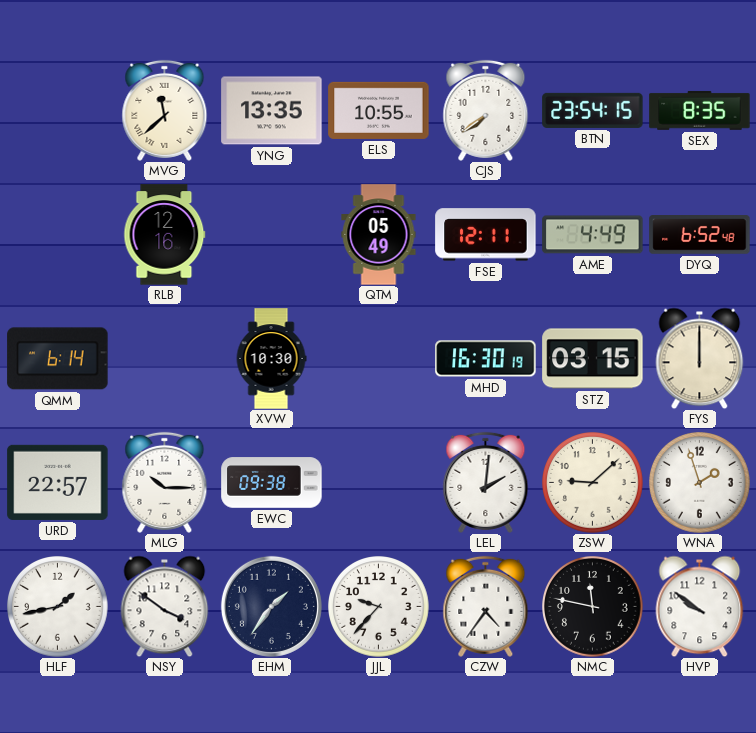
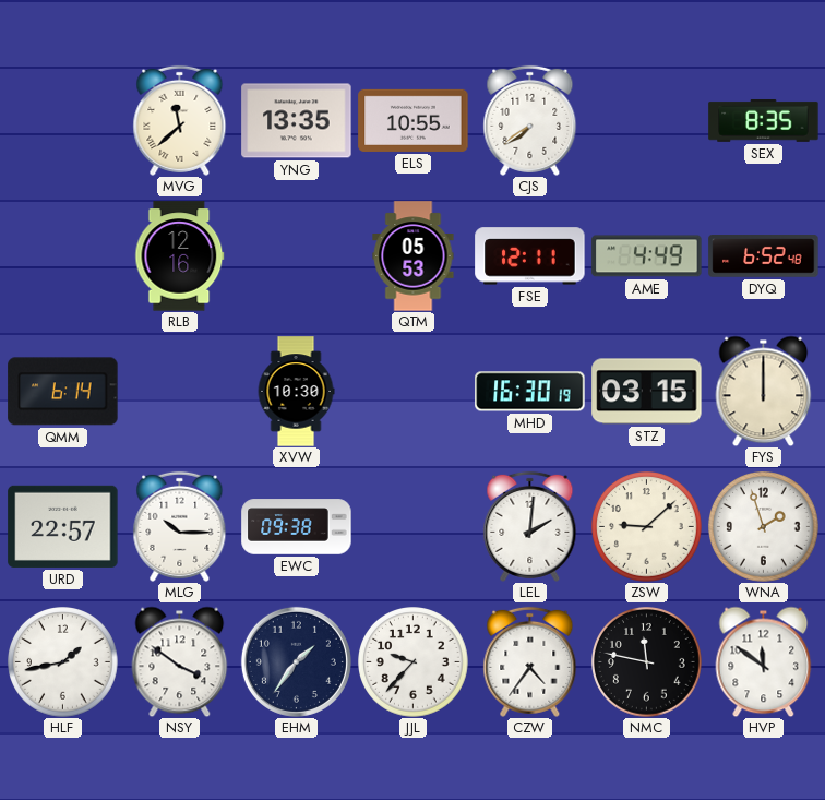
BTN: 23:54 -> none (593, 110)
QTM: 05:49 -> 05:53 (414, 256)
HVP: 9:51 -> 11:51 (764, 661)
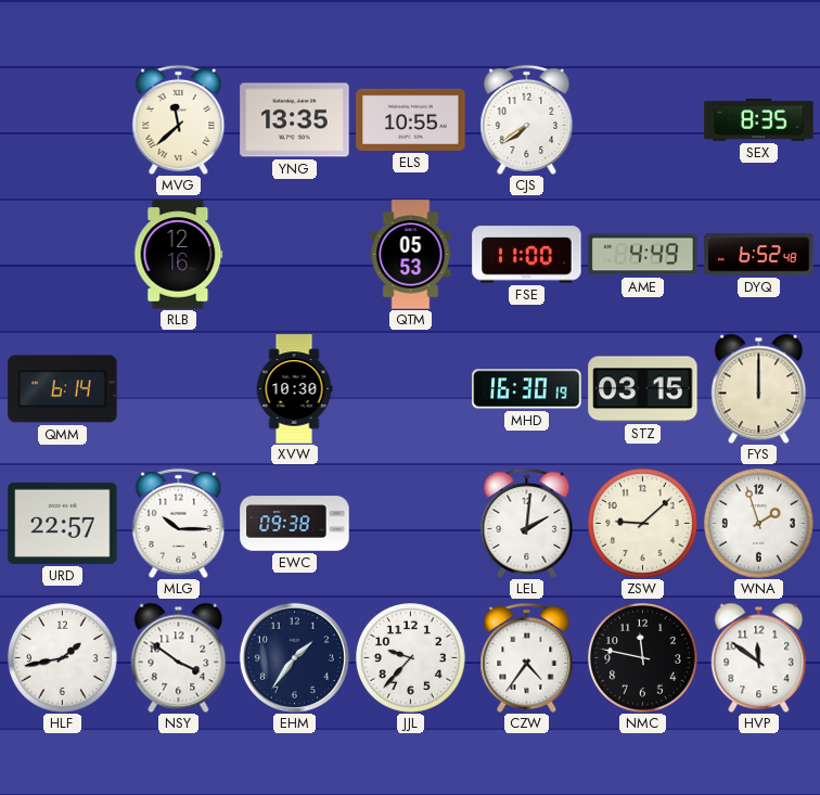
FSE: 12:11 -> 11:00 (527, 255)
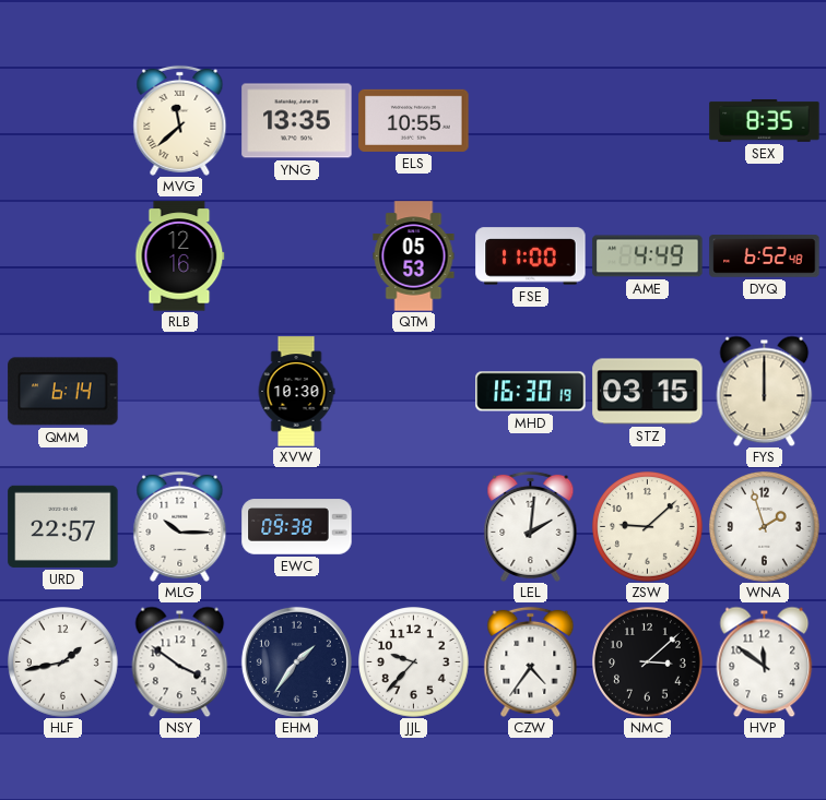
CJS: 7:39 -> none (527, 119)
NMC: 11:47 -> 3:08 (648, 662)
